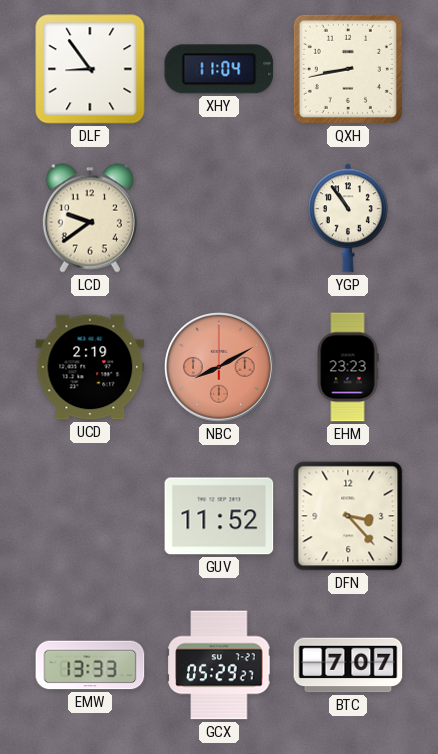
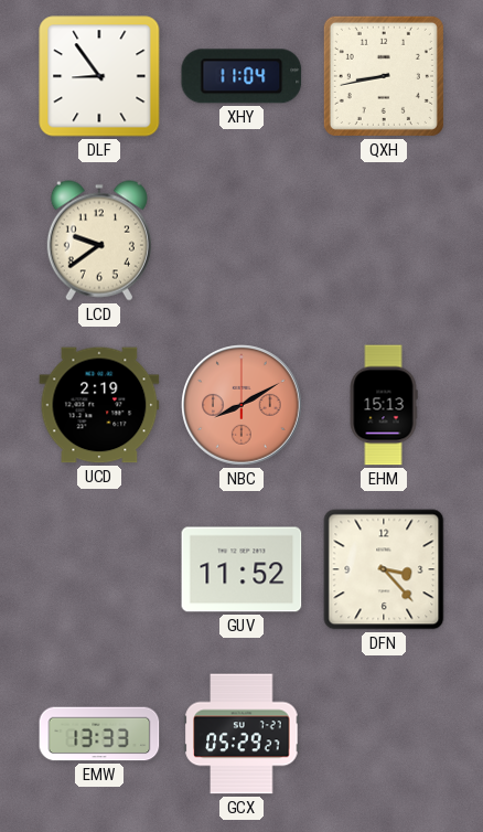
YGP: 10:54 -> none (348, 218)
EHM: 23:23 -> 15:13 (384, 405)
BTC: 7:07 -> none (348, 665)
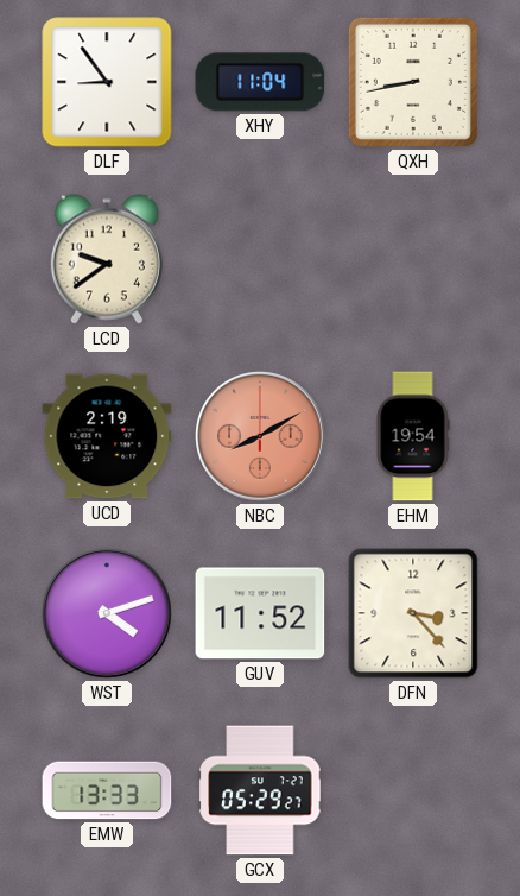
EHM: 15:13 -> 19:54 (413, 436)
WST: none -> 4:12 (108, 614)
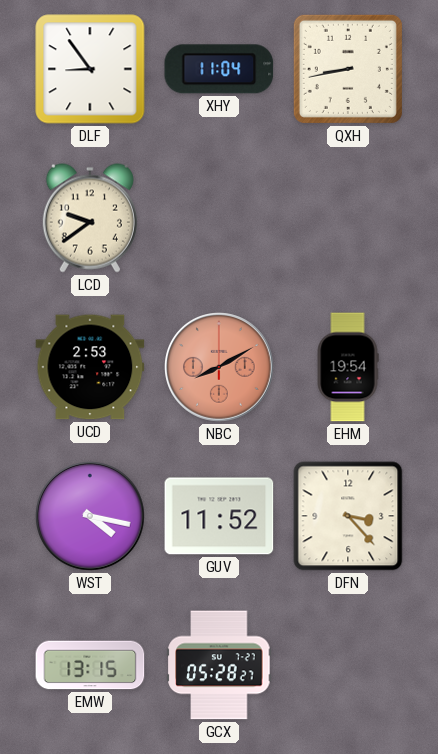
UCD: 2:19 -> 2:53 (90, 367)
WST: 4:12 -> 4:17 (91, 517)
EMW: 13:33 -> 13:15 (90, 665)
GCX: 05:29 -> 05:28 (219, 665)
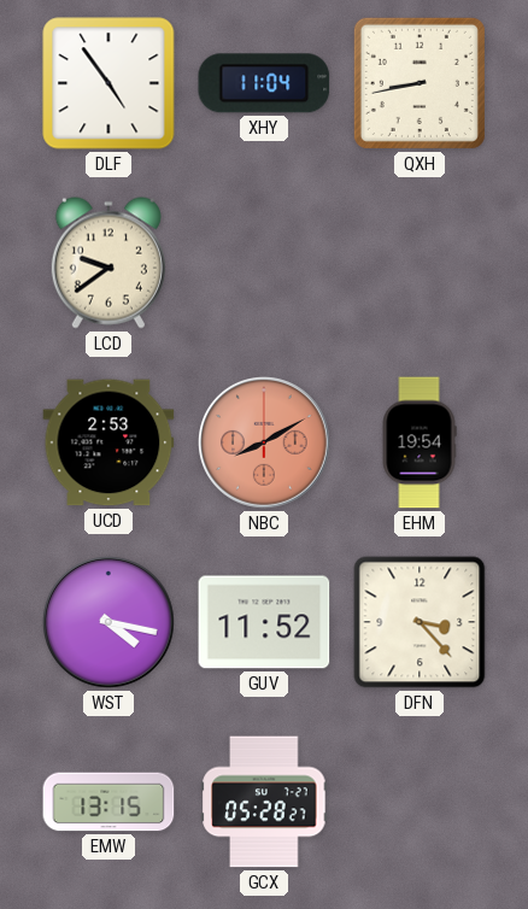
DLF: 8:54 -> 4:54 (108, 83)
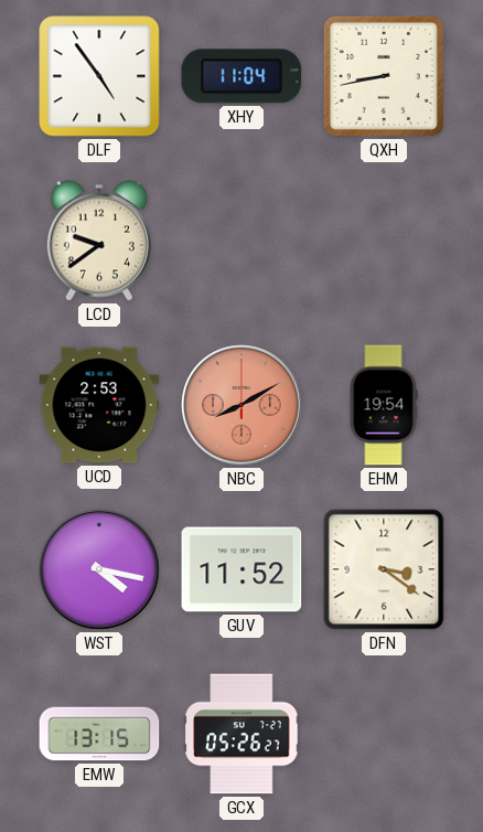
DFN: 3:23 -> 3:21 (384, 569)
GCX: 05:28 -> 05:26 (241, 734)
